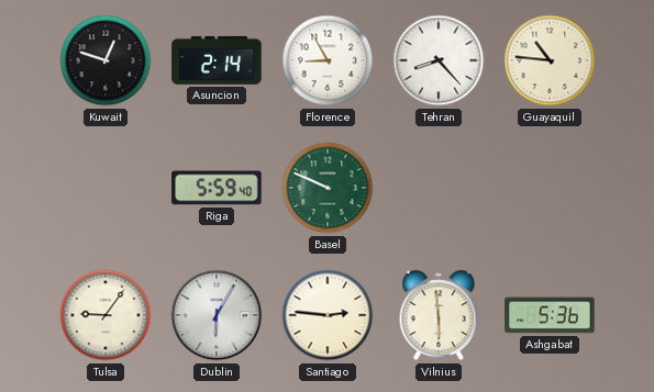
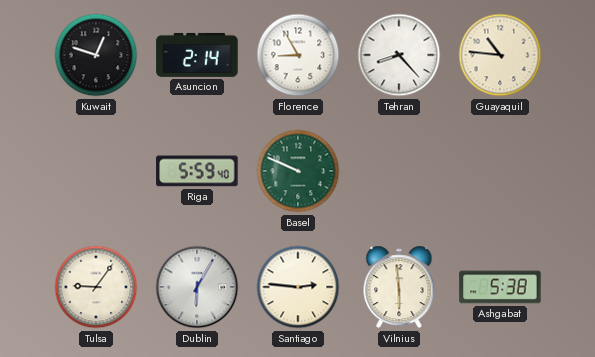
Ashgabat: 5:36 -> 5:38 (500, 287)
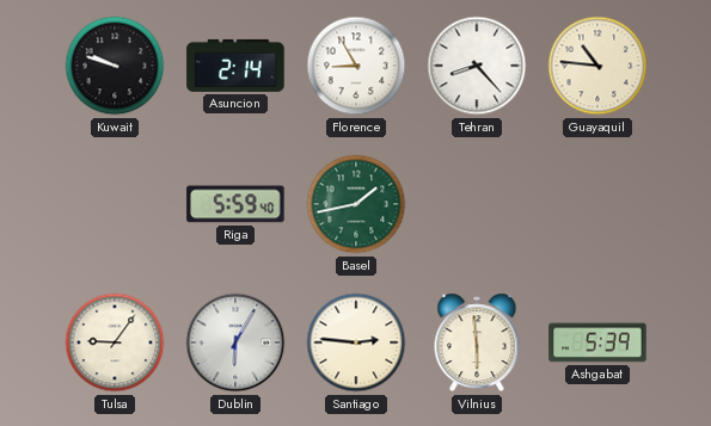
Kuwait: 12:48 -> 9:48 (115, 66)
Basel: 9:49 -> 1:43 (356, 204)
Ashgabat: 5:38 -> 5:39 (597, 342)
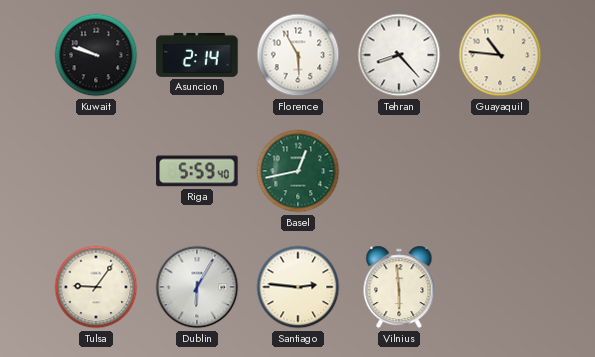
Florence: 8:55 -> 5:55 (298, 55)
Basel: 1:43 -> 12:43 (298, 171)
Ashgabat: 5:39 -> none (597, 342)
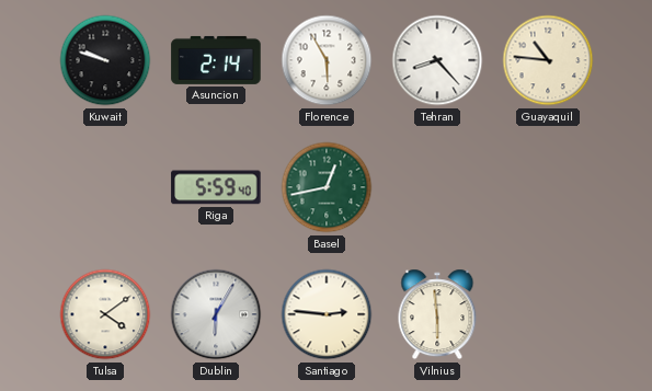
Tulsa: 9:06 -> 4:09 (105, 314)
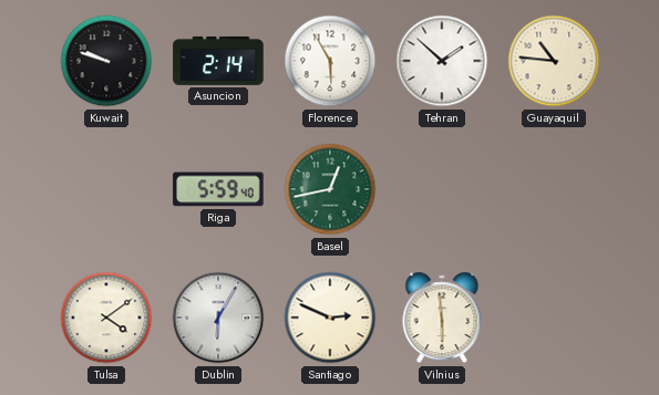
Tehran: 8:23 -> 1:52 (442, 61)
Santiago: 2:46 -> 2:49 (330, 318)
